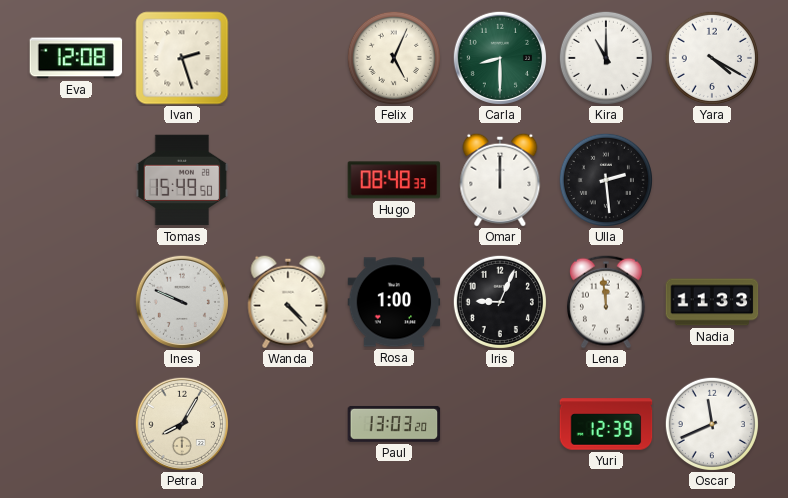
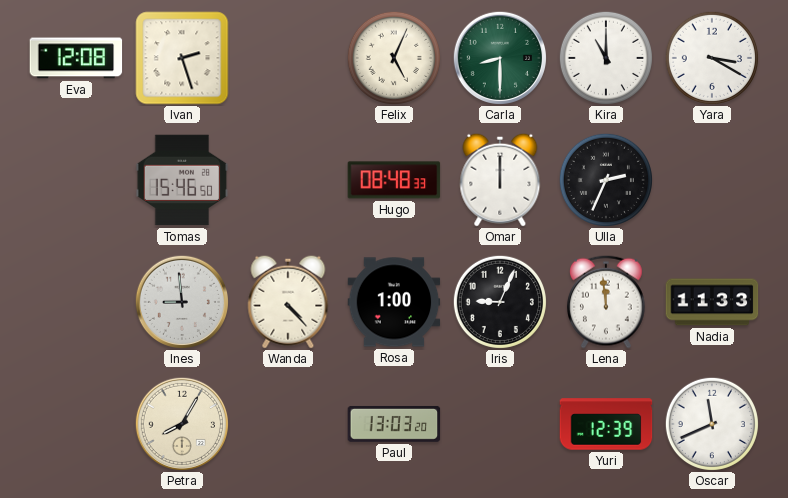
Yara: 4:20 -> 3:20 (712, 58)
Tomas: 15:49 -> 15:46 (182, 180)
Ulla: 2:29 -> 2:34 (606, 180)
Ines: 9:49 -> 8:59 (181, 301)
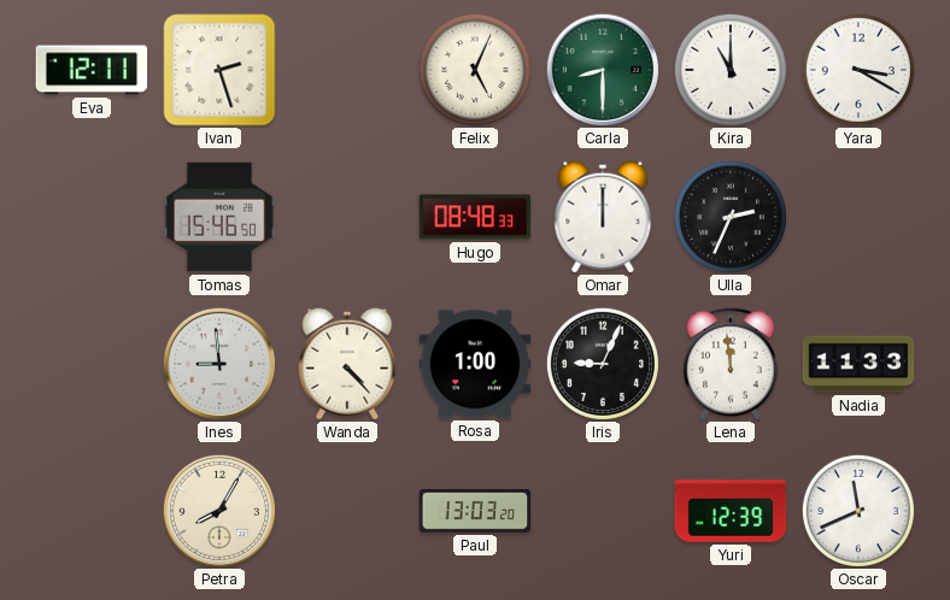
Eva: 12:08 -> 12:11 (92, 70)
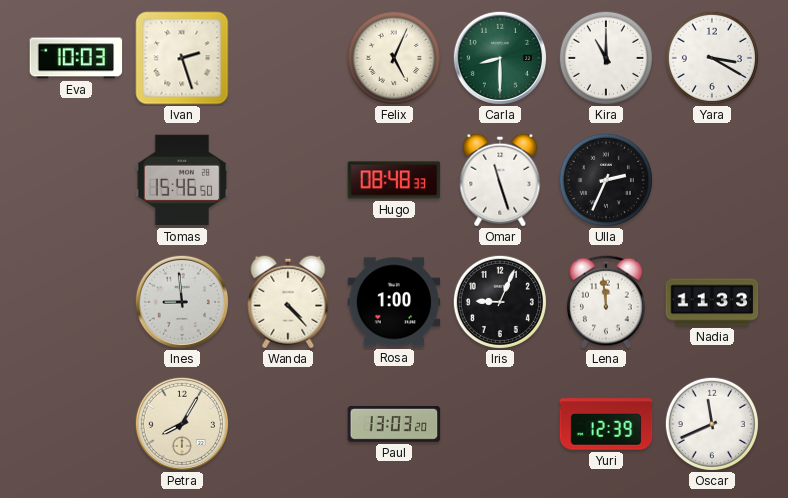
Eva: 12:11 -> 10:03 (76, 58)
Omar: 12:00 -> 11:27 (500, 180)
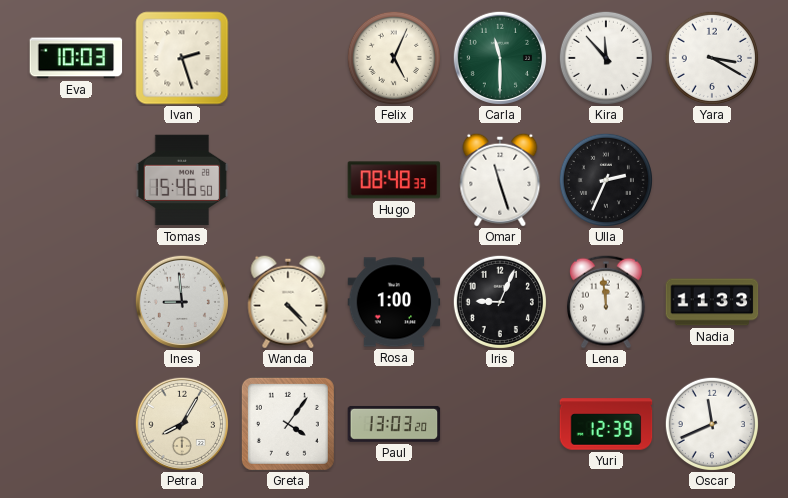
Carla: 8:30 -> 11:30 (499, 57)
Kira: 11:00 -> 11:53 (606, 58)
Greta: none -> 4:06 (288, 424)
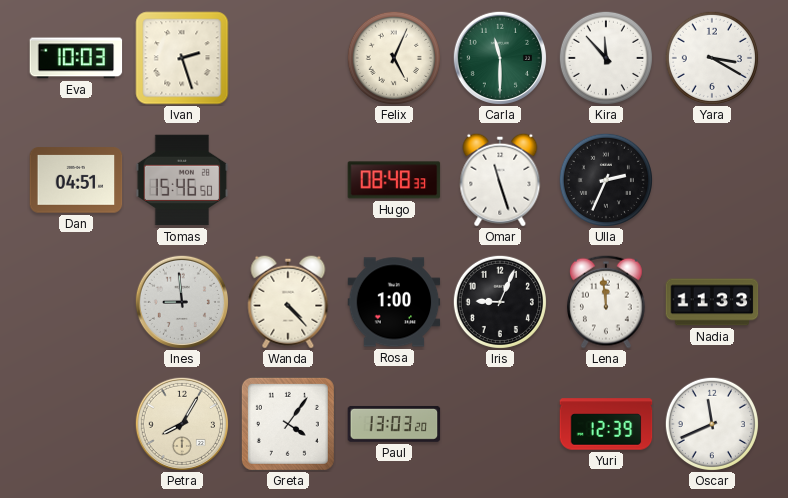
Dan: none -> 04:51 (76, 180)
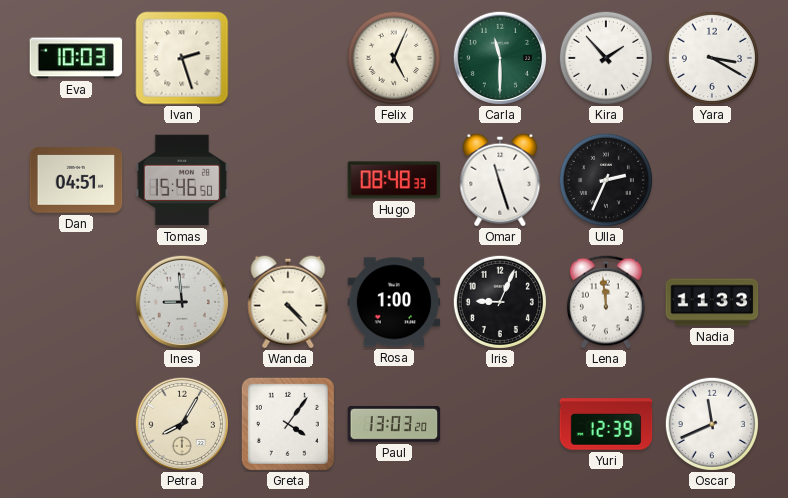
Kira: 11:53 -> 1:53 (606, 58)
